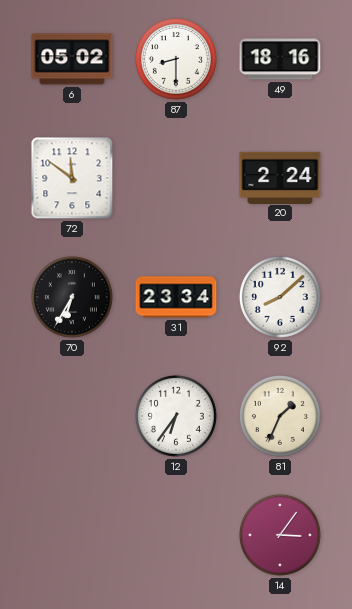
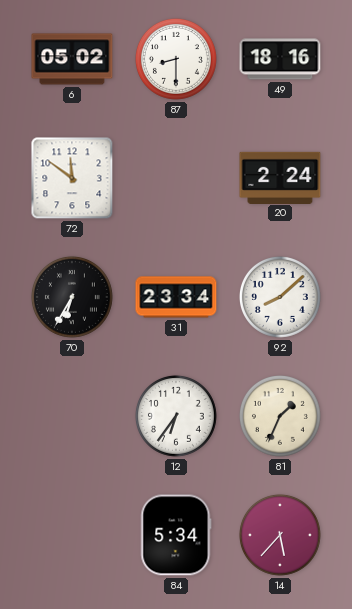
84: none -> 5:34 (176, 535)
14: 3:06 -> 5:37 (280, 535)
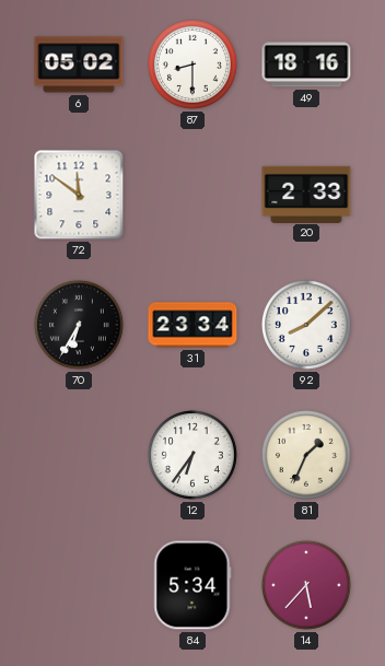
20: 2:24 -> 2:33 (306, 194)
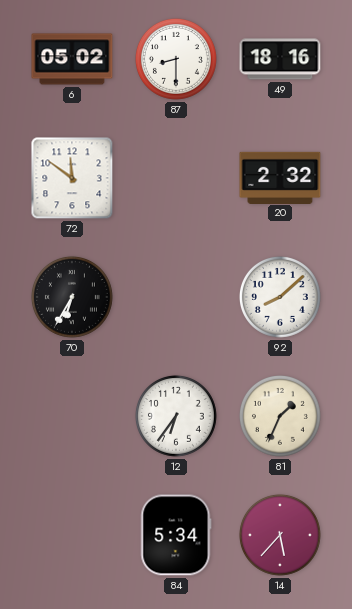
20: 2:33 -> 2:32 (280, 177)
31: 23:34 -> none (192, 325)
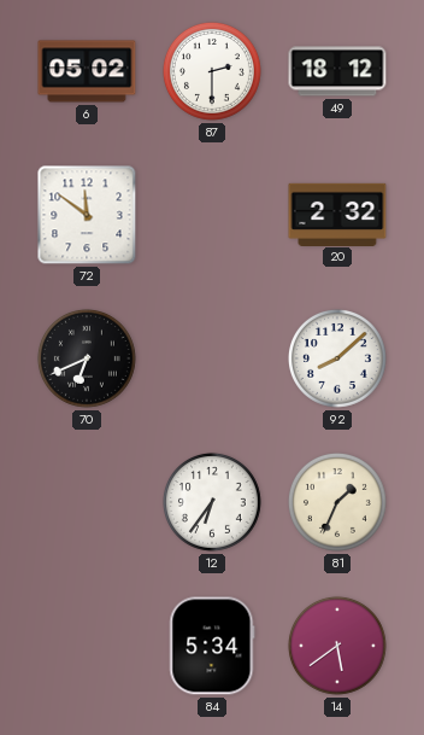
87: 8:30 -> 2:30 (212, 71)
49: 18:16 -> 18:12 (337, 71)
70: 6:35 -> 6:41 (87, 358)
14: 5:37 -> 5:39 (337, 646)
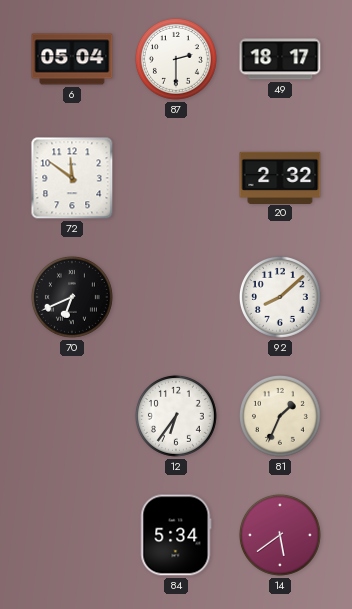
6: 05:02 -> 05:04 (72, 59)
49: 18:12 -> 18:17 (280, 59)
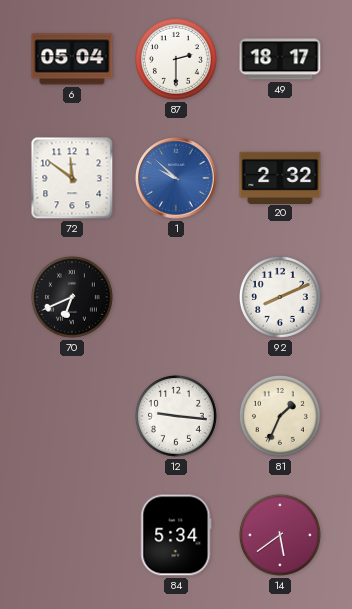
1: none -> 9:52 (176, 178)
92: 8:08 -> 8:11 (280, 297)
12: 6:36 -> 9:16 (176, 416)
